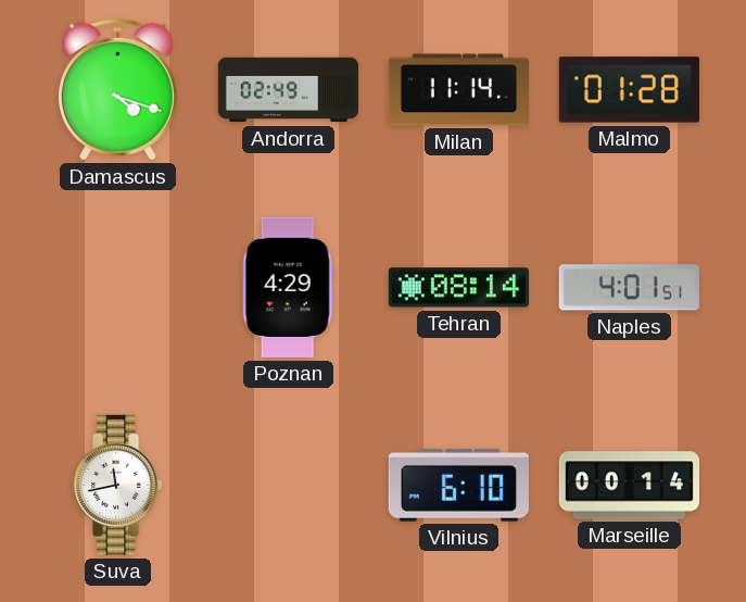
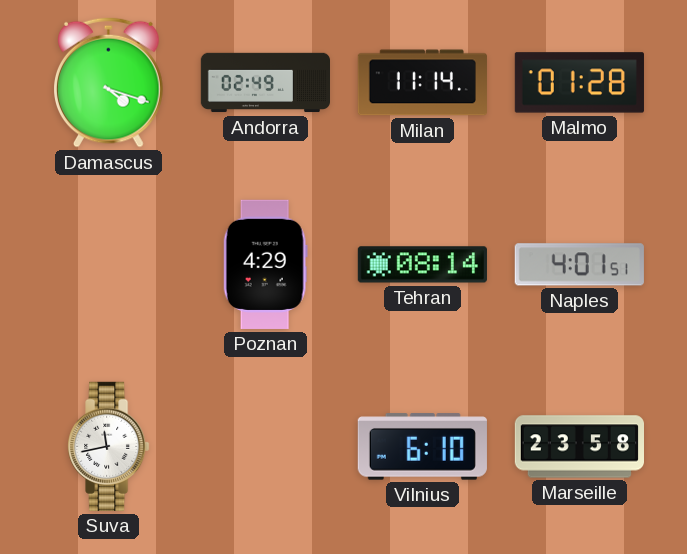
Marseille: 00:14 -> 23:58 (579, 447)
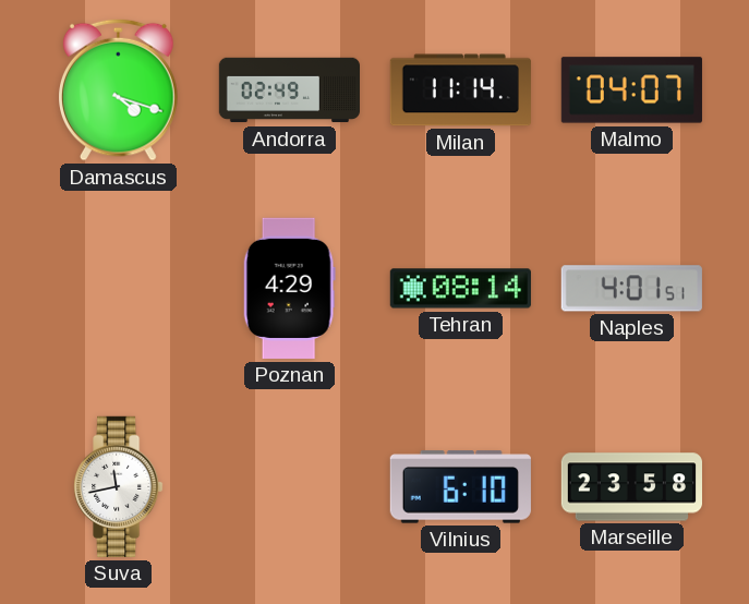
Malmo: 01:28 -> 04:07 (631, 90)
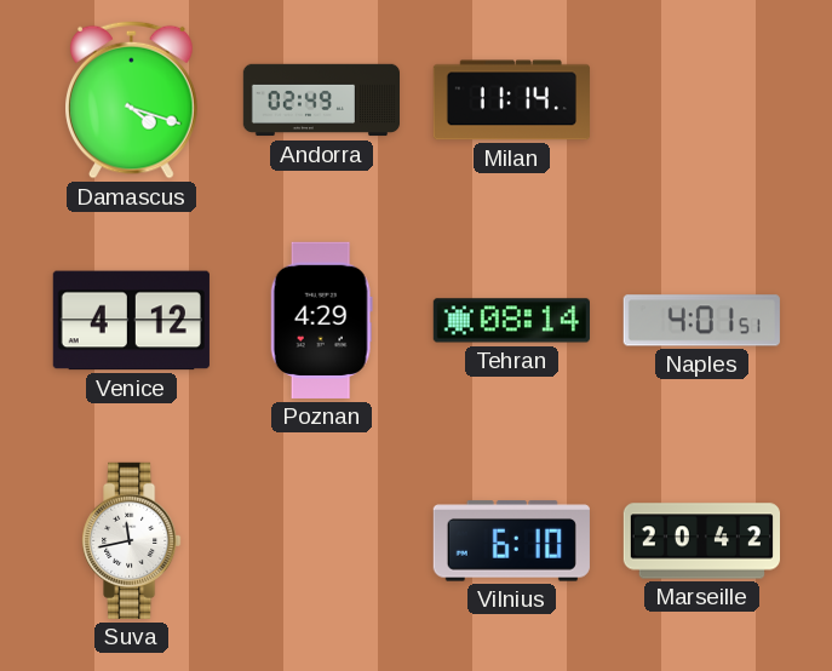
Malmo: 04:07 -> none (631, 90)
Venice: none -> 4:12 (131, 321)
Marseille: 23:58 -> 20:42 (701, 541)
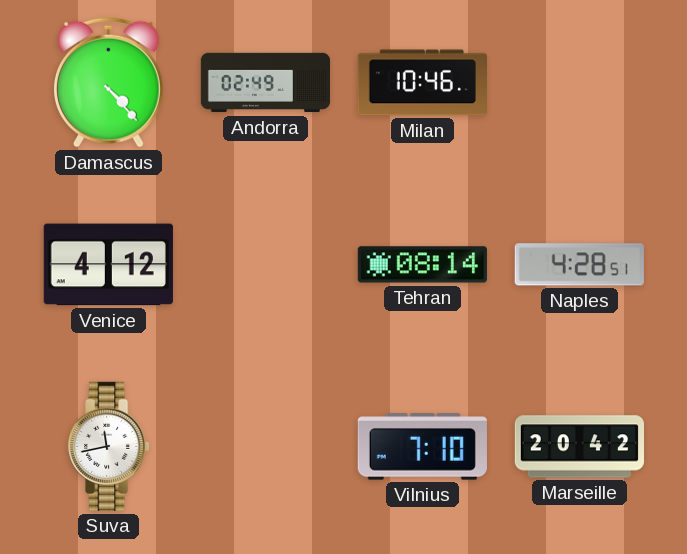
Damascus: 4:18 -> 4:23 (109, 82)
Milan: 11:14 -> 10:46 (422, 83)
Poznan: 4:29 -> none (321, 320)
Naples: 4:01 -> 4:28 (579, 265)
Vilnius: 6:10 -> 7:10 (422, 447)
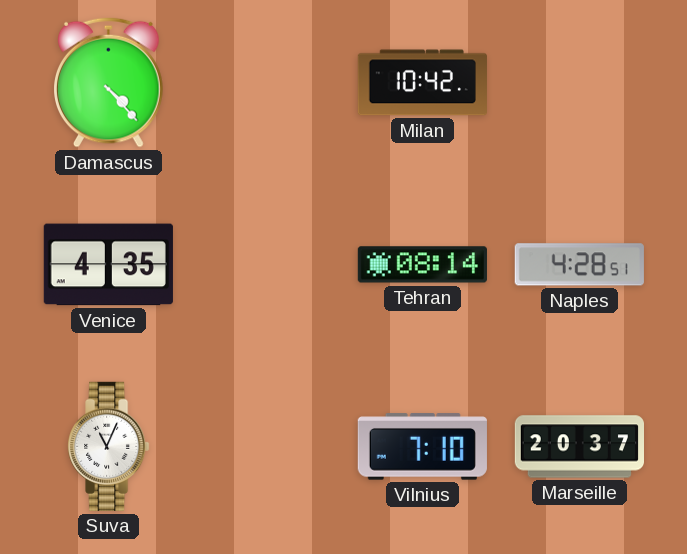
Andorra: 02:49 -> none (266, 83)
Milan: 10:46 -> 10:42 (422, 83)
Venice: 4:12 -> 4:35 (108, 265)
Suva: 11:43 -> 11:04 (109, 446)
Marseille: 20:42 -> 20:37 (579, 447)
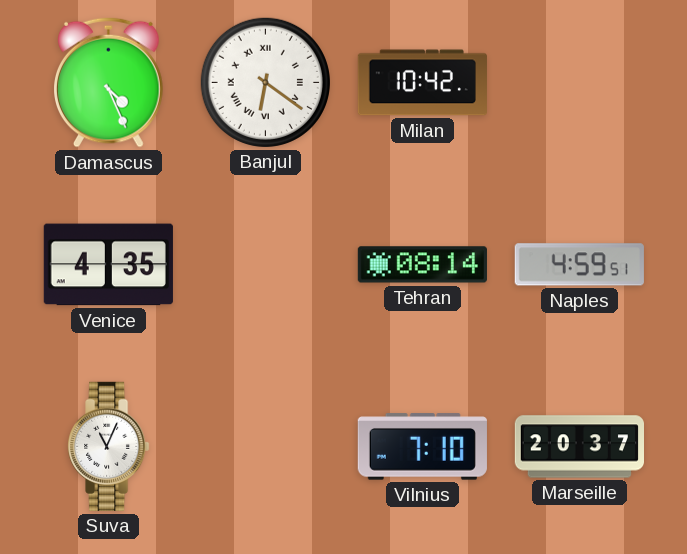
Damascus: 4:23 -> 4:26 (109, 82)
Banjul: none -> 6:21 (265, 82)
Naples: 4:28 -> 4:59 (579, 265)
